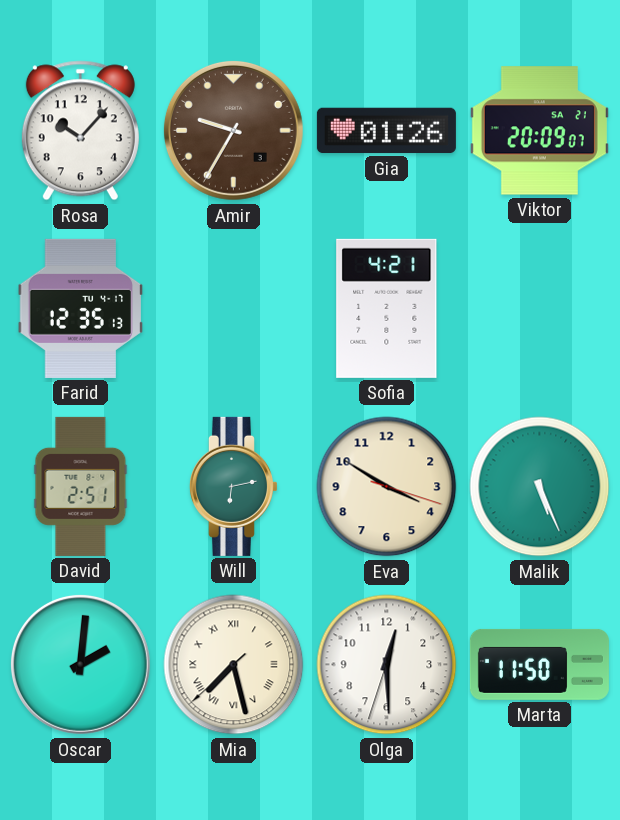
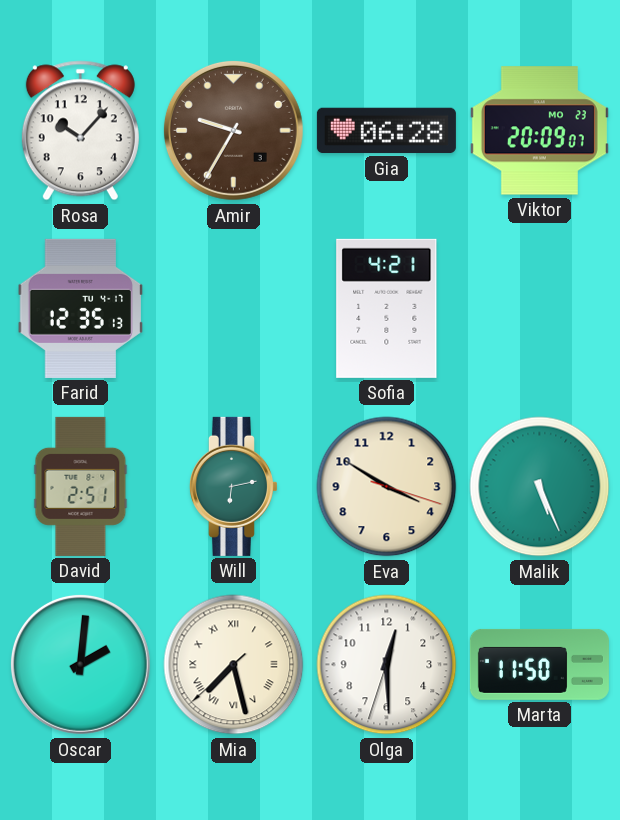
Gia: 01:26 -> 06:28 (386, 131)
Viktor date: SA 21 -> MO 23 (539, 131)
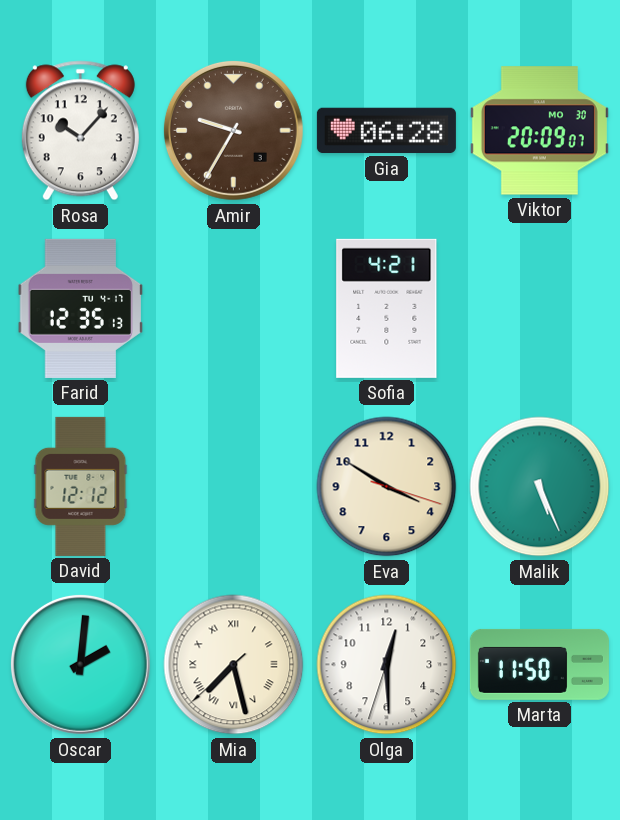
Viktor date: MO 23 -> MO 30 (539, 131)
David: 2:51 -> 12:12 (81, 486)
Will: 6:13 -> none (233, 486)
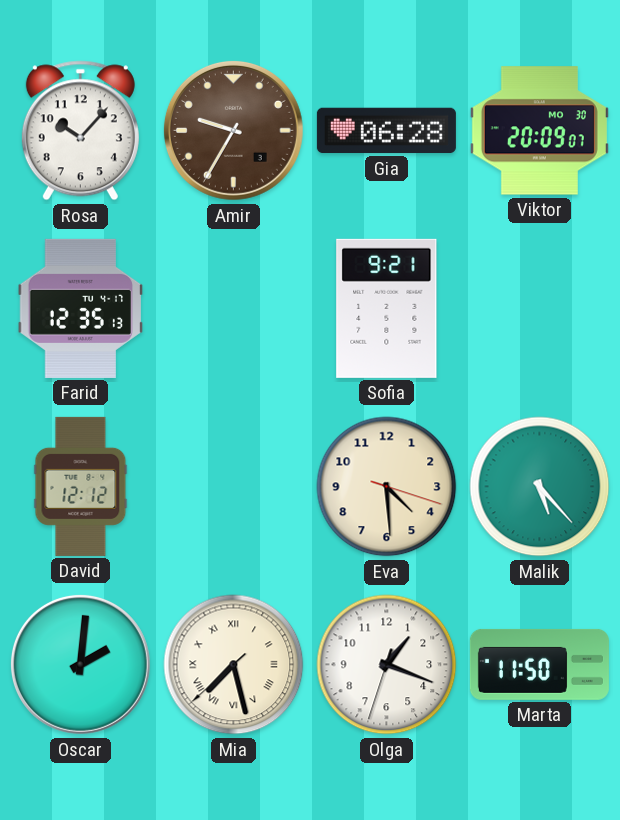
Sofia: 4:21 -> 9:21 (387, 308)
Eva: 3:50 -> 4:29 (387, 487)
Malik: 5:26 -> 5:23 (540, 487)
Olga: 12:29 -> 1:18 (387, 665)
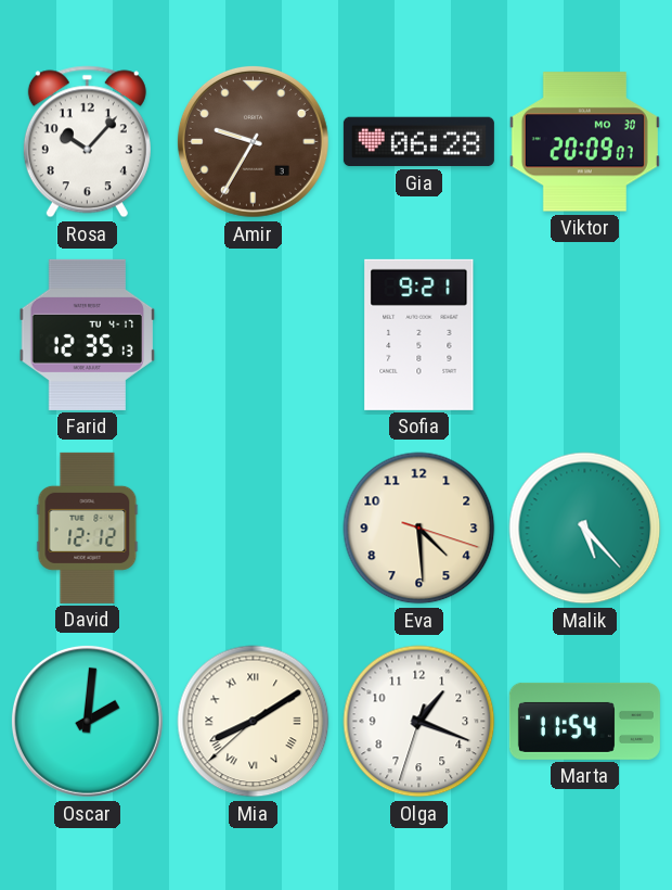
Mia: 7:27 -> 8:09 (254, 722)
Marta: 11:50 -> 11:54 (584, 721)
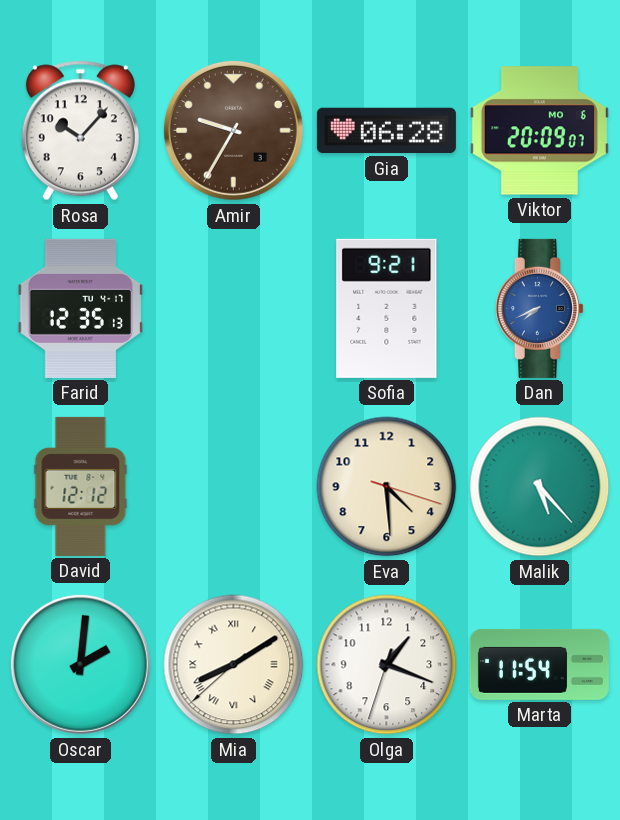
Viktor date: MO 30 -> MO 6 (539, 131)
Dan: none -> 7:41 (539, 308)
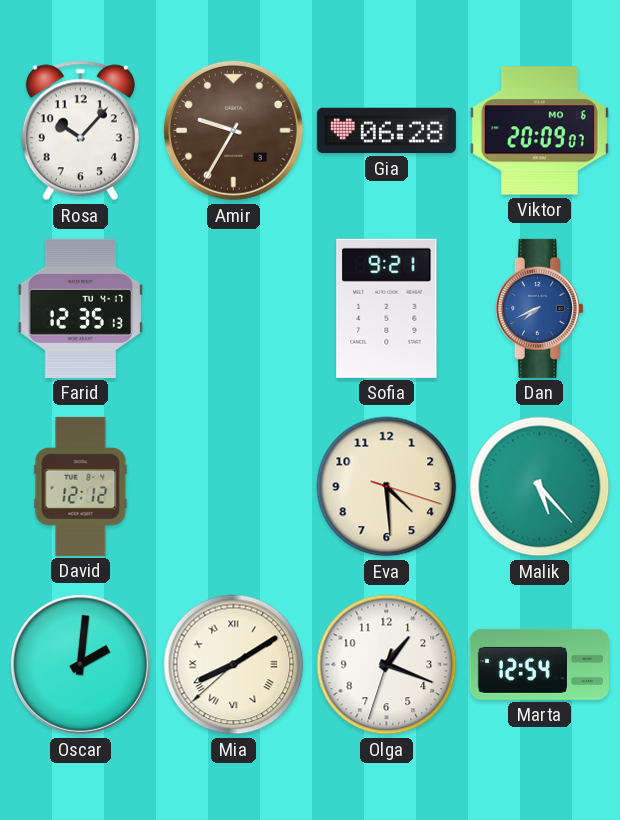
Marta: 11:54 -> 12:54 (539, 664)
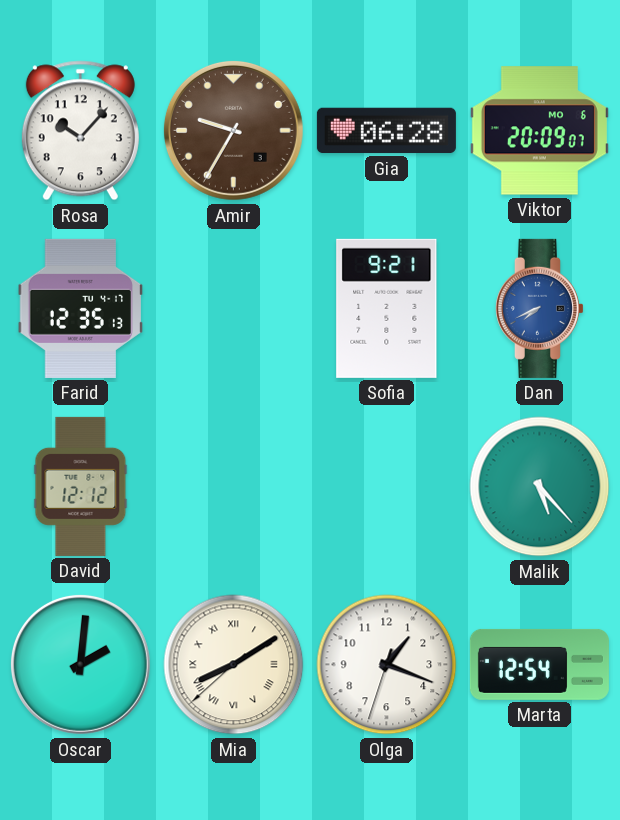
Eva: 4:29 -> none (387, 487)
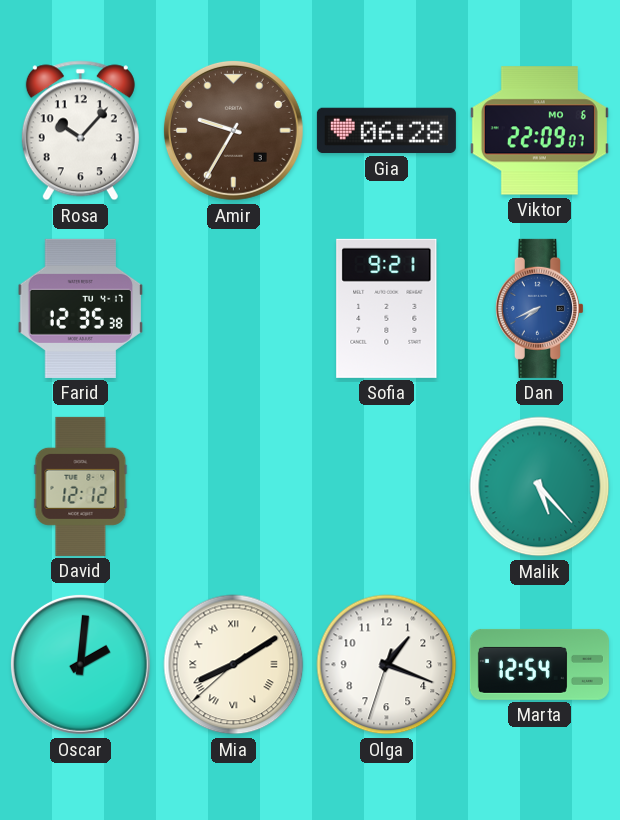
Viktor: 20:09 -> 22:09 (539, 131)
Farid: 12:35:13 -> 12:35:38 (81, 308)
